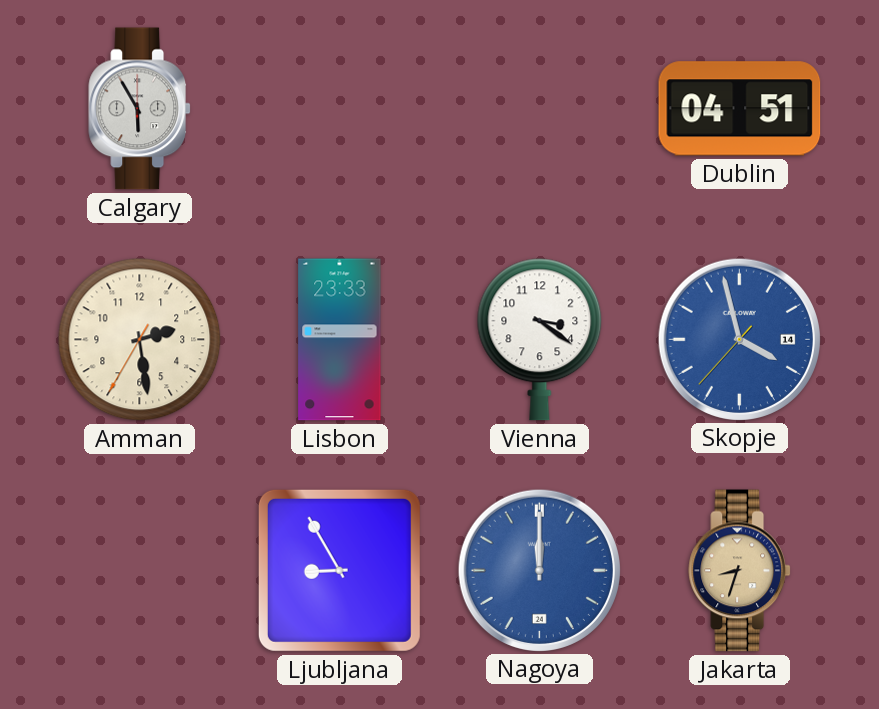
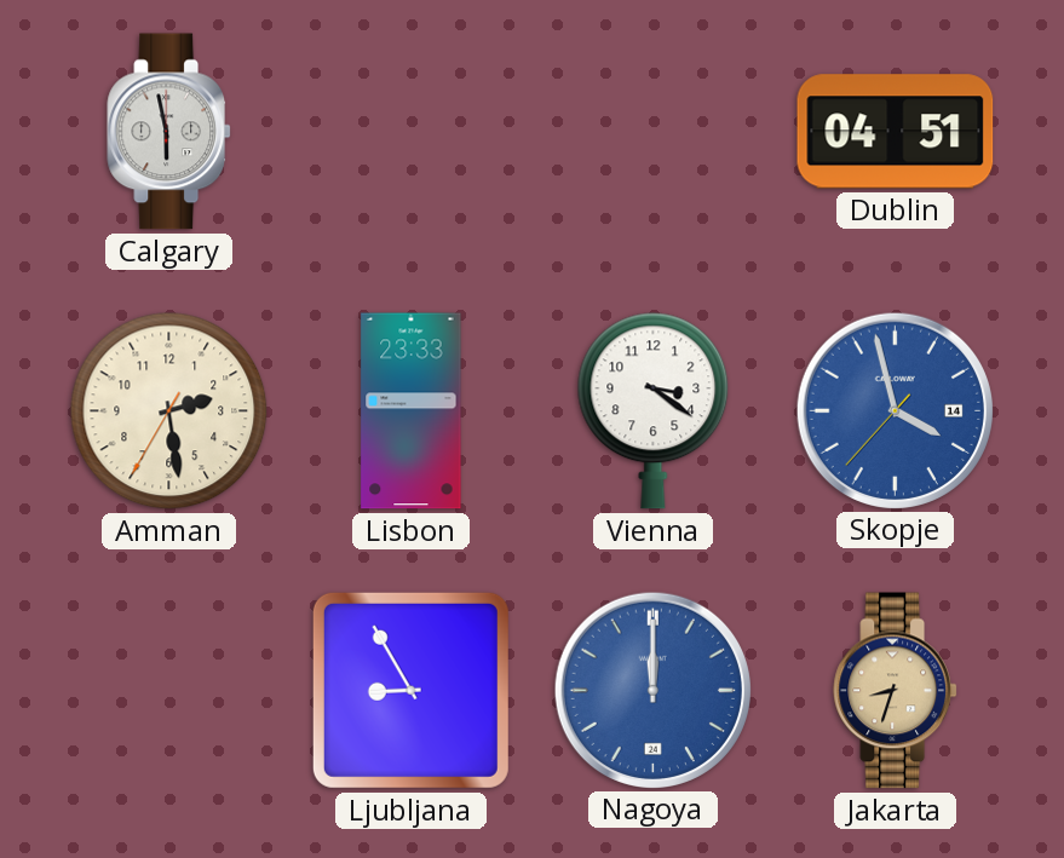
Calgary: 5:55 -> 5:58 (168, 132)
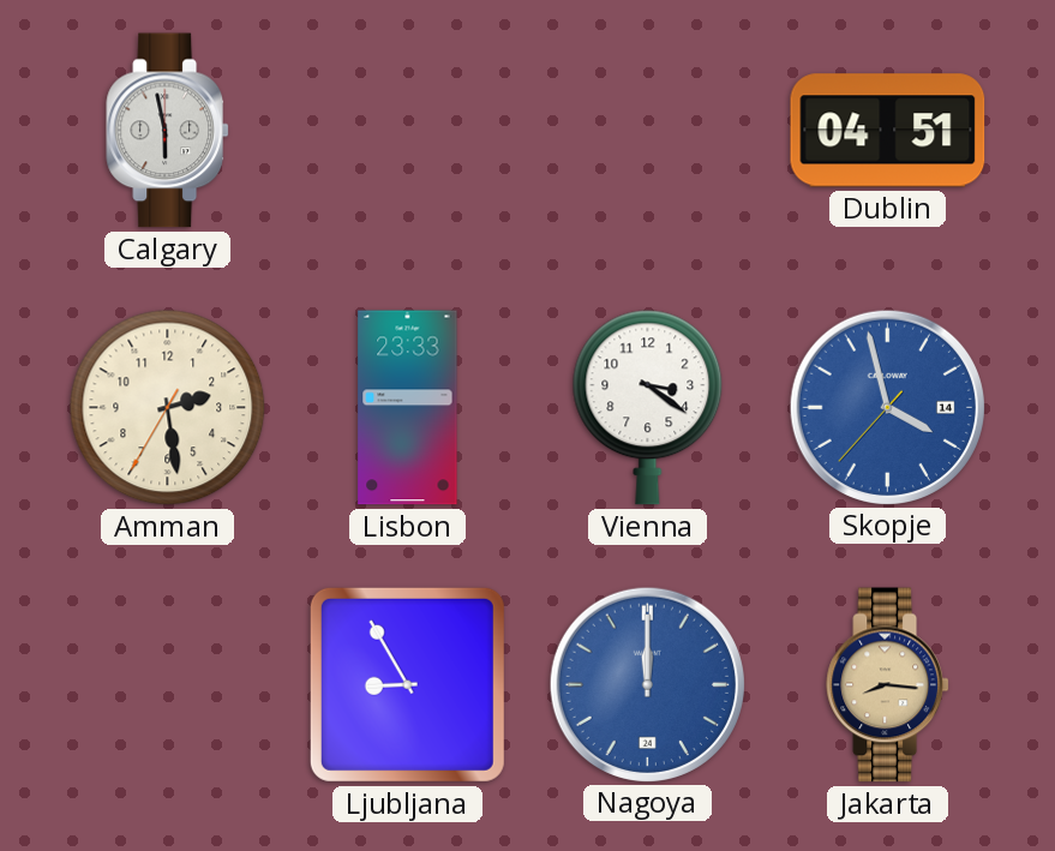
Jakarta: 8:33 -> 8:16 (887, 685)
